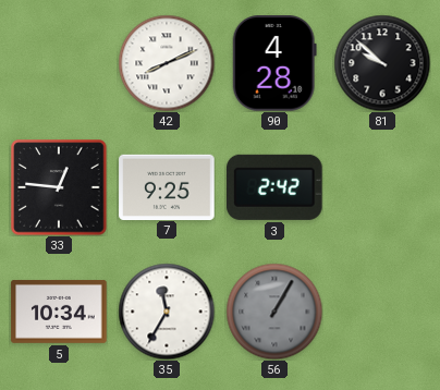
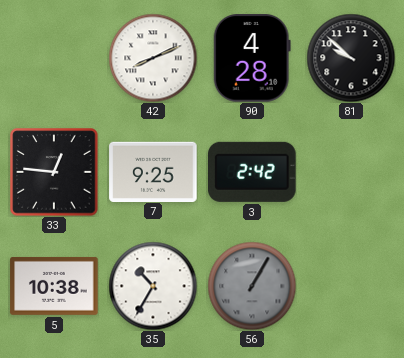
5: 10:34 -> 10:38 (54, 286)
35: 11:35 -> 10:35 (153, 286)
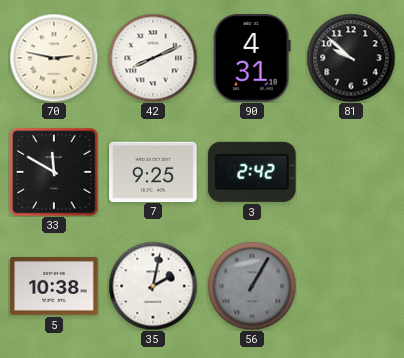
70: none -> 2:47 (54, 58)
90: 4:28 -> 4:31 (252, 58)
33: 12:46 -> 11:50 (54, 172)
35: 10:35 -> 2:02 (153, 286)
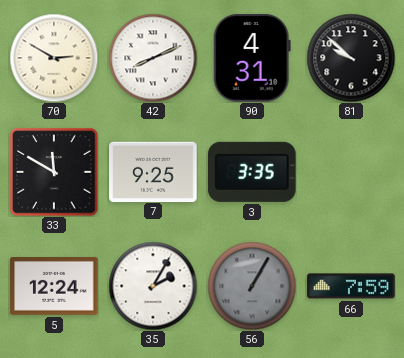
70: 2:47 -> 2:50 (54, 58)
3: 2:42 -> 3:35 (253, 172)
5: 10:38 -> 12:24 (54, 286)
35: 2:02 -> 2:05 (153, 286)
66: none -> 7:59 (351, 286)
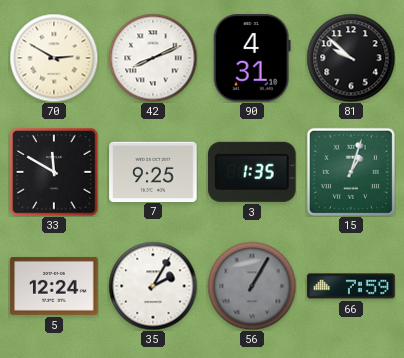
3: 3:35 -> 1:35 (253, 172)
15: none -> 1:03 (351, 172)
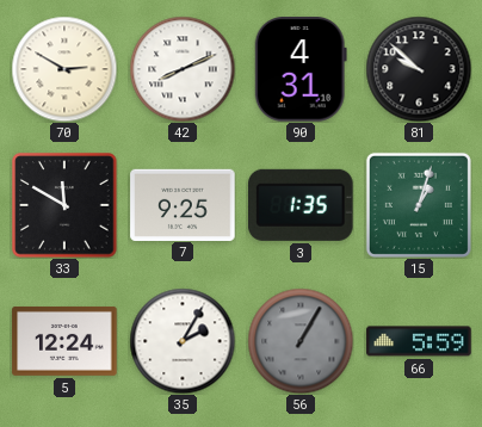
66: 7:59 -> 5:59 (419, 341)
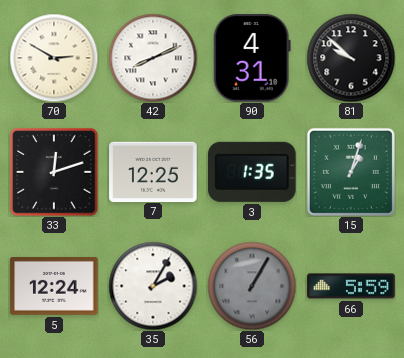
33: 11:50 -> 12:12 (54, 172)
7: 9:25 -> 12:25 (153, 171)
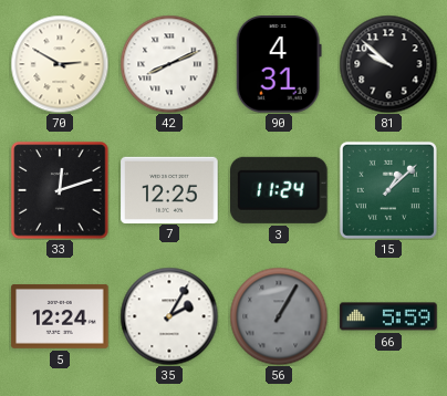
3: 1:35 -> 11:24 (280, 190)
15: 1:03 -> 1:08 (388, 190)
